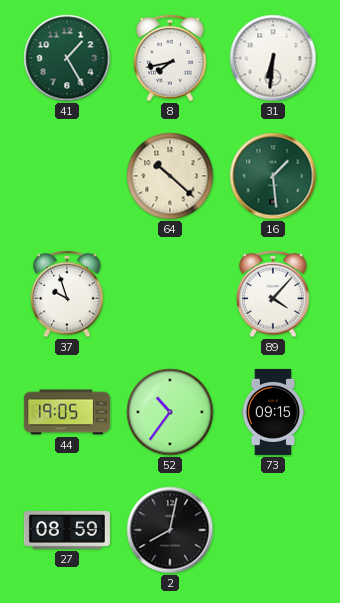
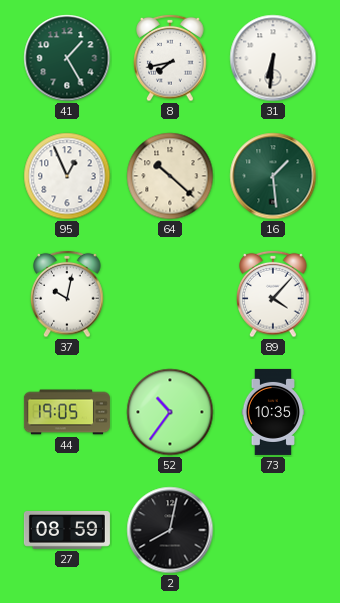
95: none -> 12:56 (67, 176)
37: 9:57 -> 10:02 (67, 294)
73: 09:15 -> 10:35 (273, 412)
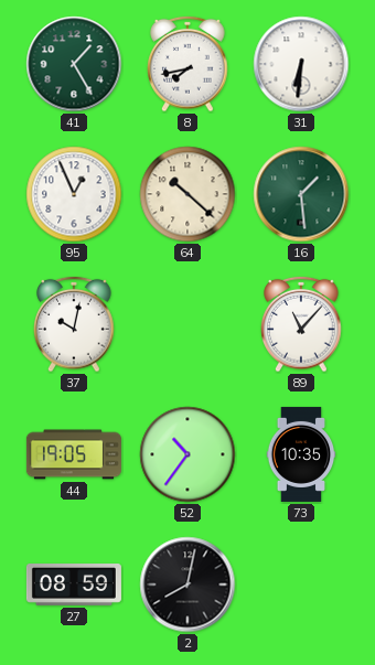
89: 4:07 -> 11:07 (301, 324)
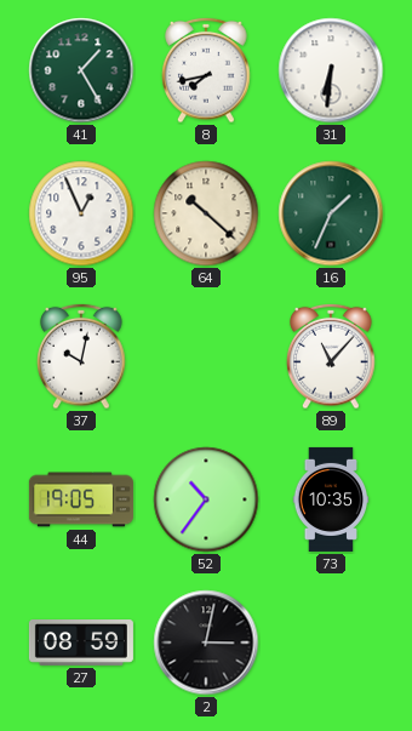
16: 1:29 -> 1:34 (331, 213)
2: 8:02 -> 3:02 (206, 643)
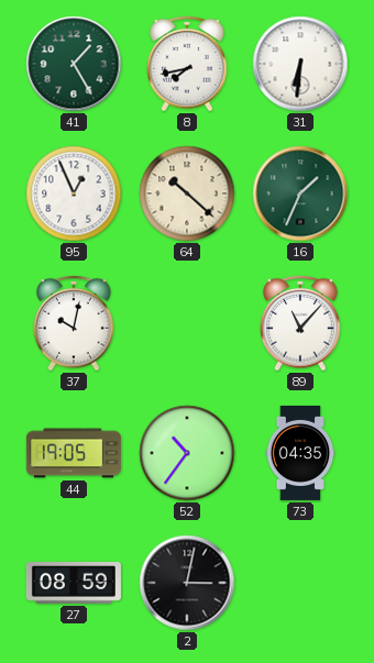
73: 10:35 -> 04:35 (300, 453)
